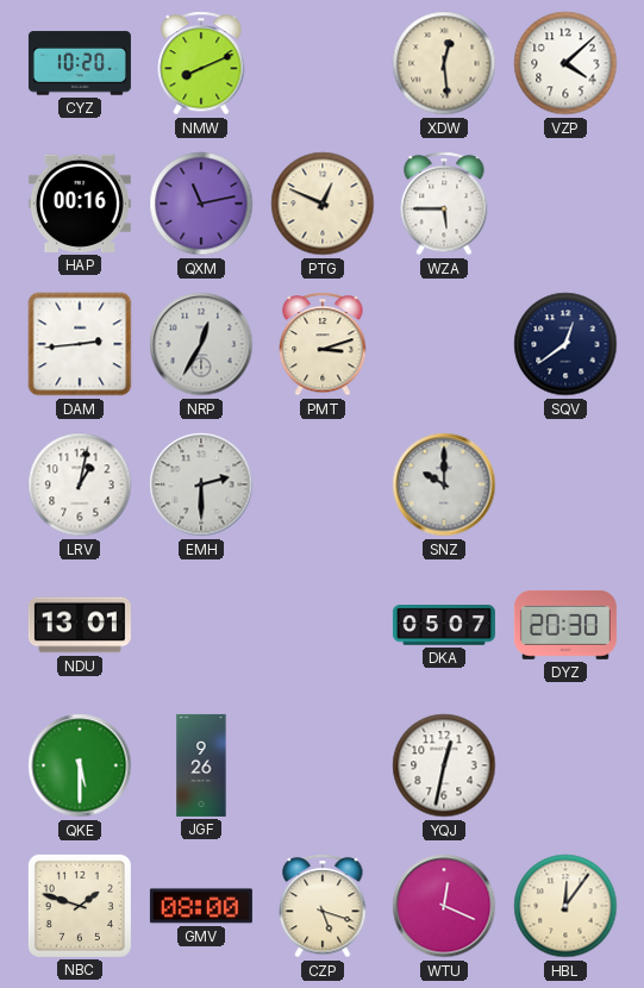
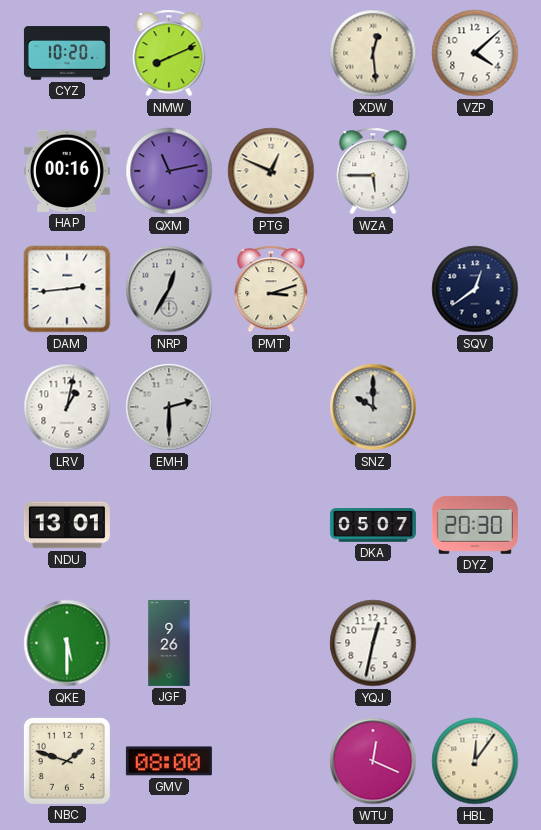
CZP: 5:18 -> none (323, 906)
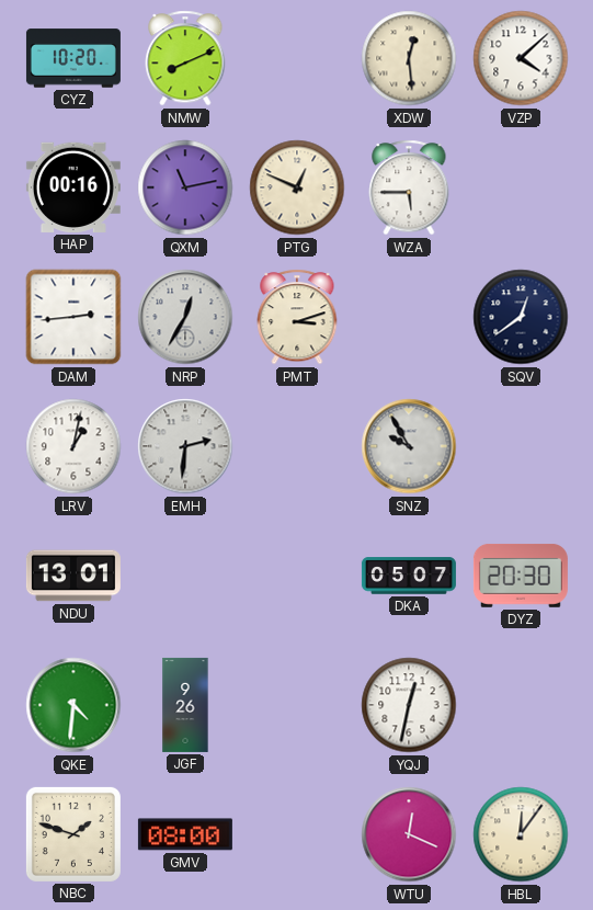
EMH: 2:30 -> 2:31 (185, 446)
SNZ: 10:00 -> 9:55 (409, 446)
QKE: 5:30 -> 4:31 (73, 705)
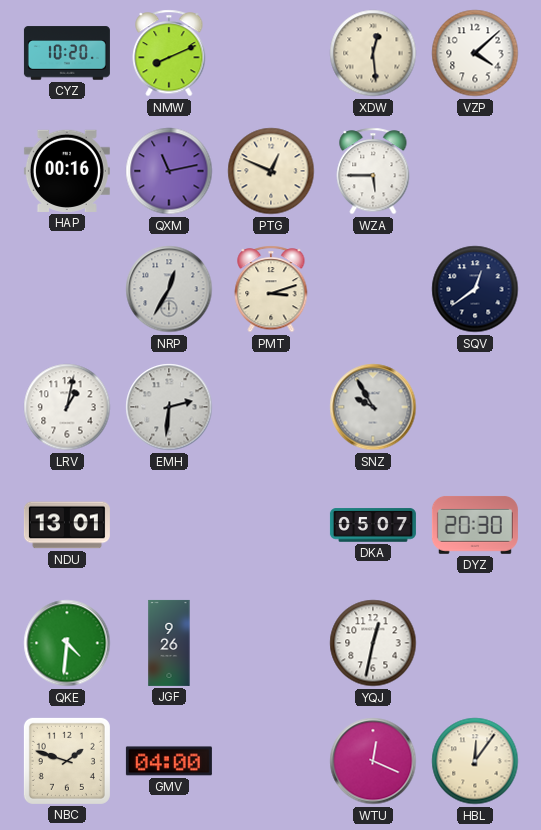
DAM: 2:44 -> none (73, 317)
GMV: 08:00 -> 04:00 (169, 761)
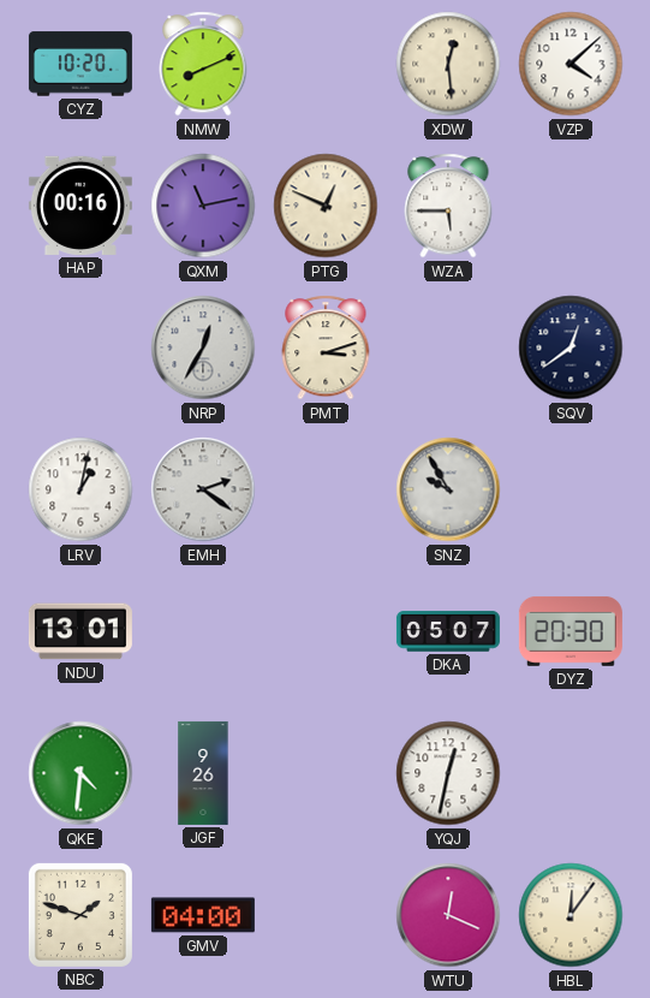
EMH: 2:31 -> 2:21 (203, 489)
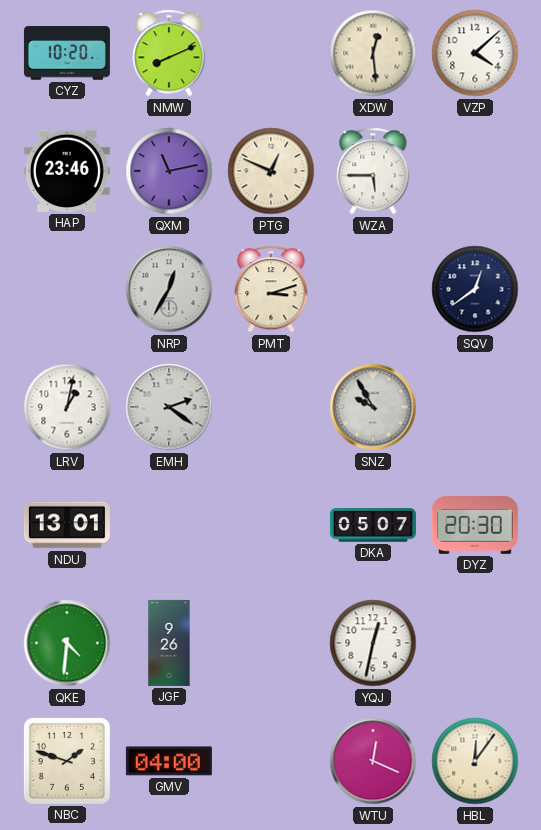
HAP: 00:16 -> 23:46 (67, 171)
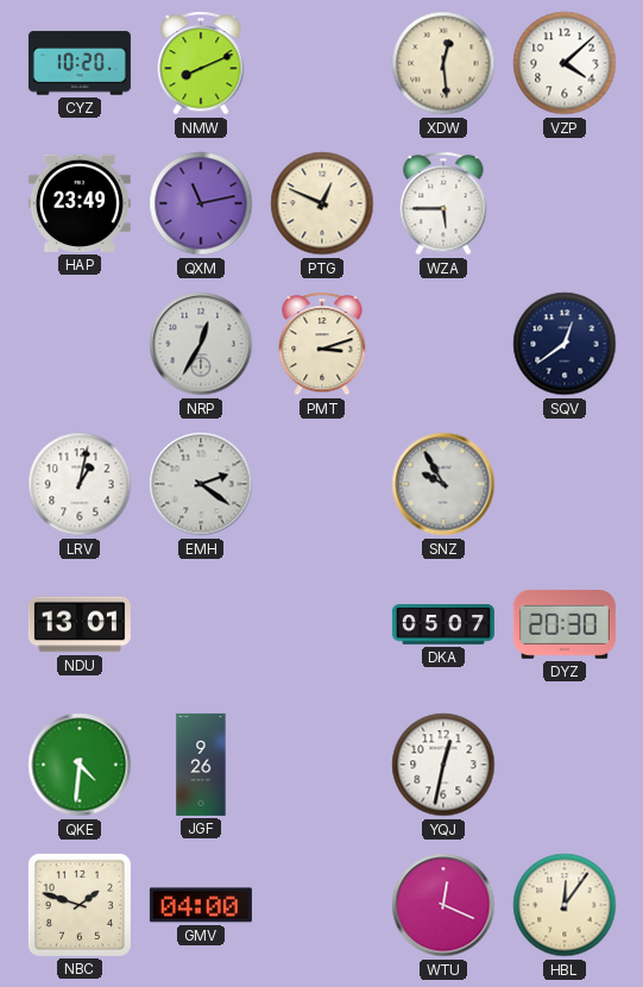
HAP: 23:46 -> 23:49 (80, 203)
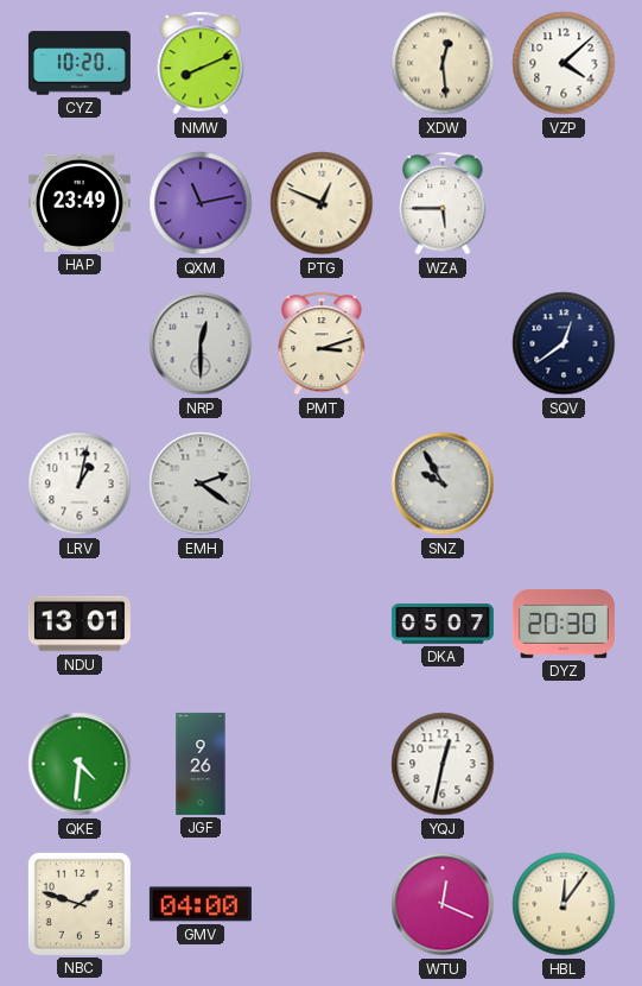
NRP: 12:35 -> 12:30 (201, 343)
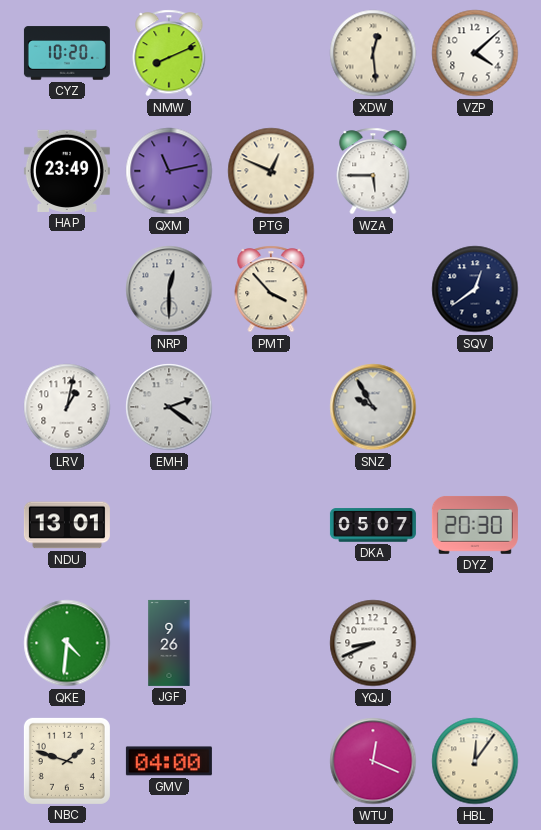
PMT: 3:12 -> 3:53 (271, 289)
YQJ: 12:32 -> 8:41 (373, 643)
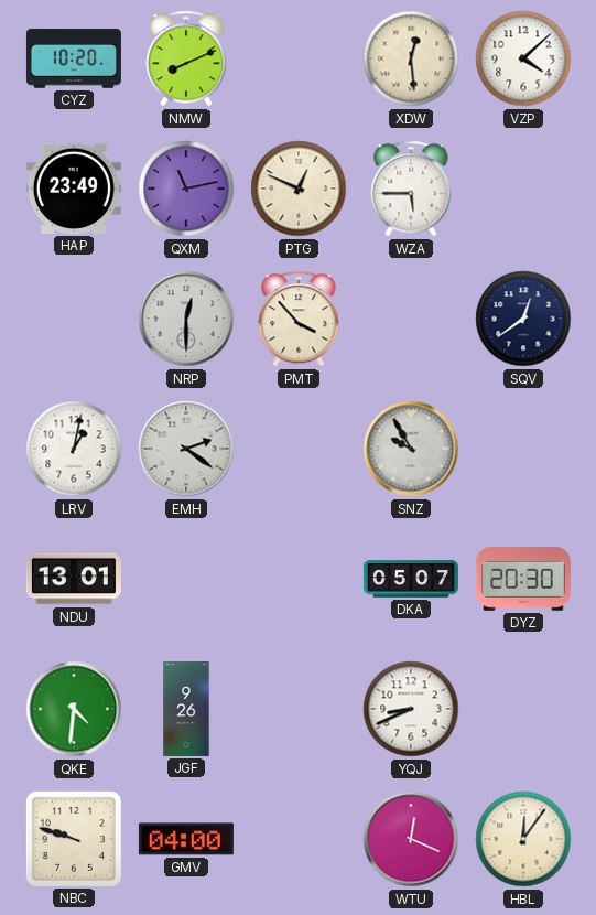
NBC: 1:48 -> 9:48 (74, 839)
